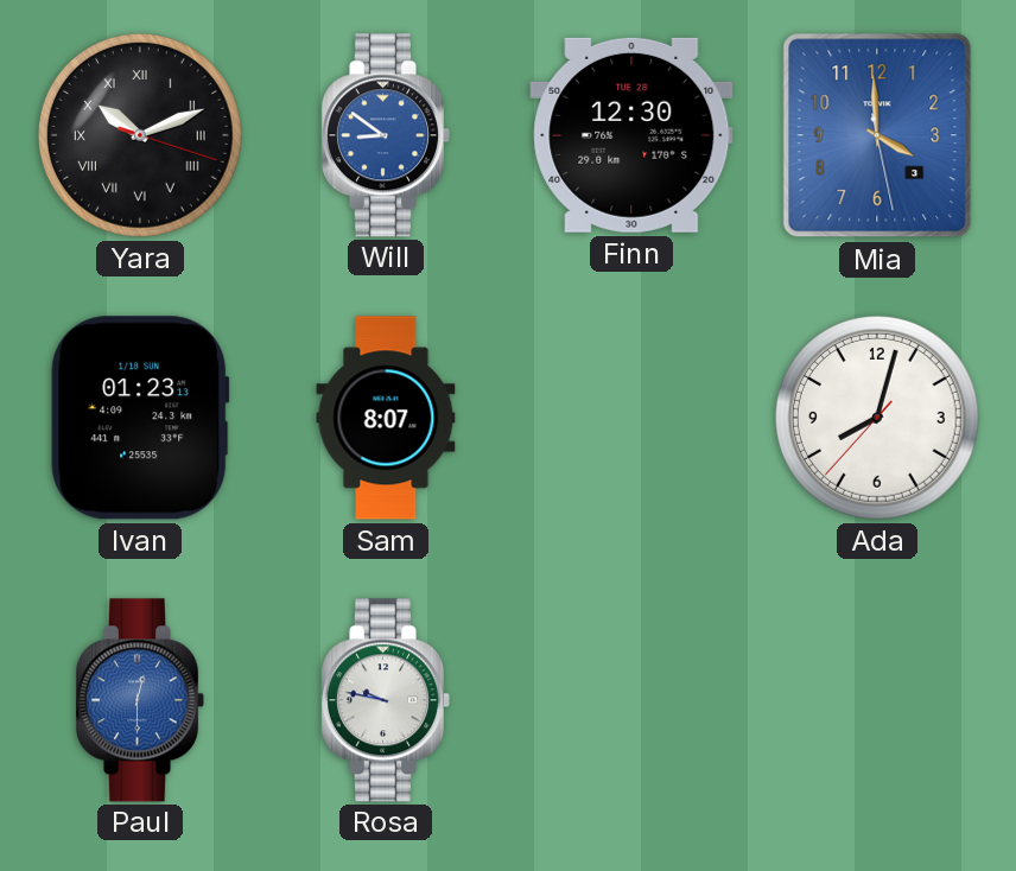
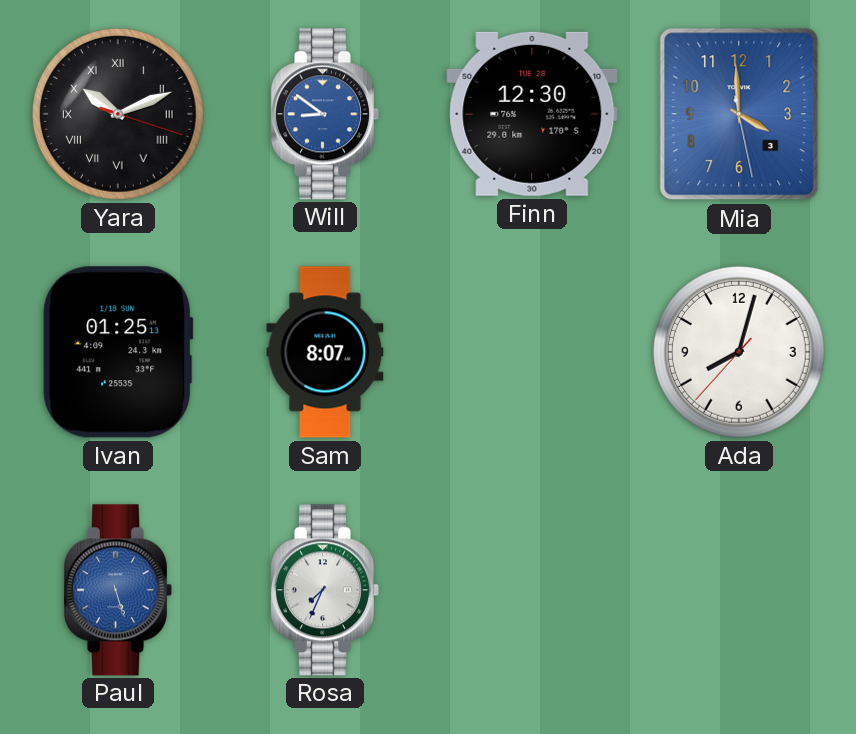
Ivan: 01:23 -> 01:25 (118, 352)
Paul: 12:30 -> 5:27 (117, 590)
Rosa: 9:47 -> 7:34 (324, 590)
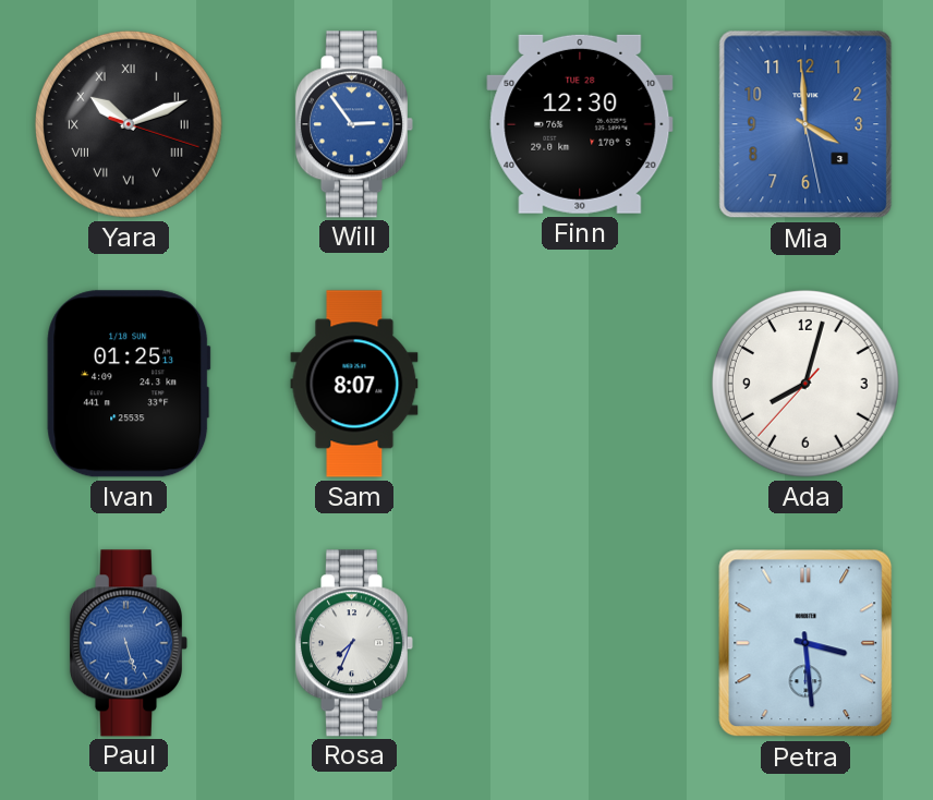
Will: 8:51 -> 2:54 (353, 124)
Petra: none -> 3:29 (805, 643)
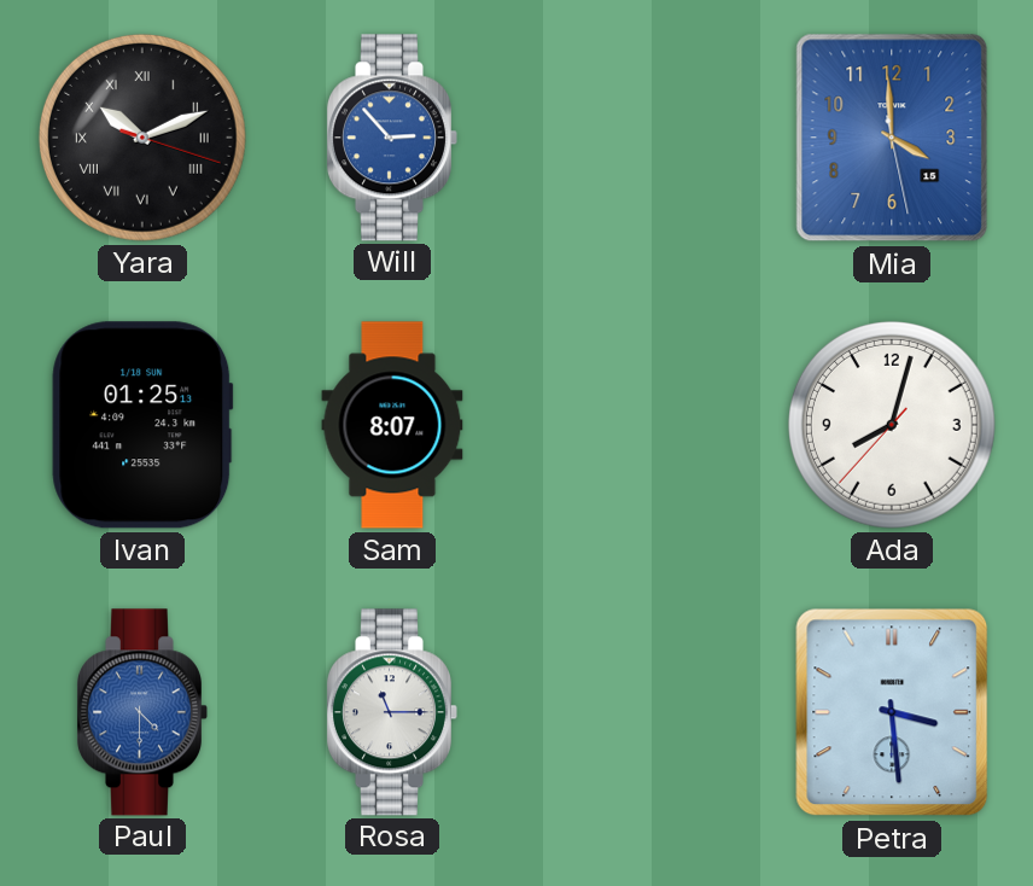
Will: 2:54 -> 2:53 (391, 138)
Finn: 12:30 -> none (580, 124)
Mia date: 3 -> 15 (892, 138)
Paul: 5:27 -> 4:30 (141, 712)
Rosa: 7:34 -> 11:15 (391, 712)
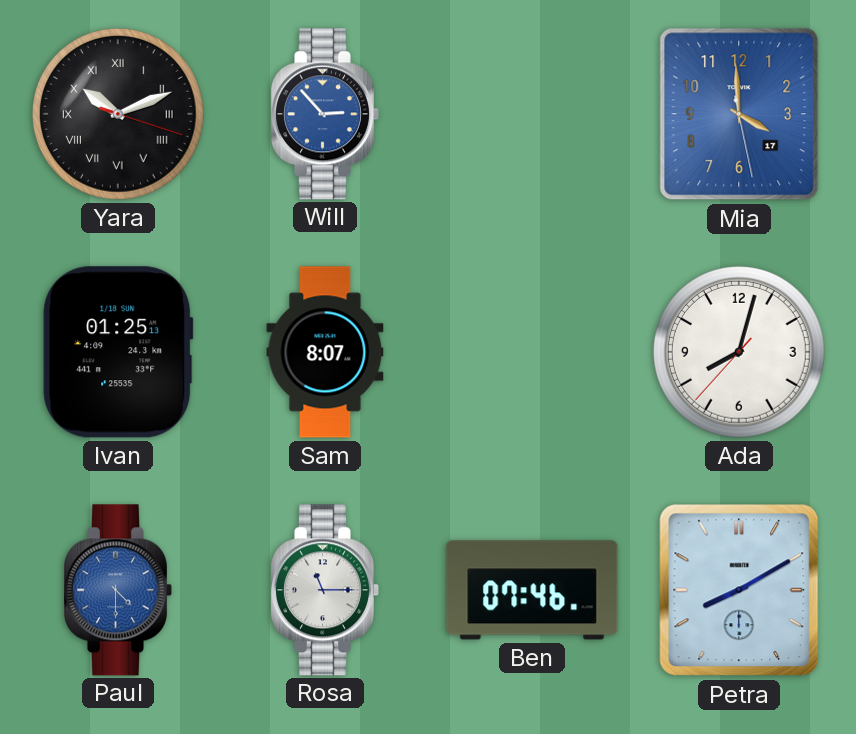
Mia date: 15 -> 17 (739, 114)
Ben: none -> 07:46 (532, 590)
Petra: 3:29 -> 8:10 (739, 590)
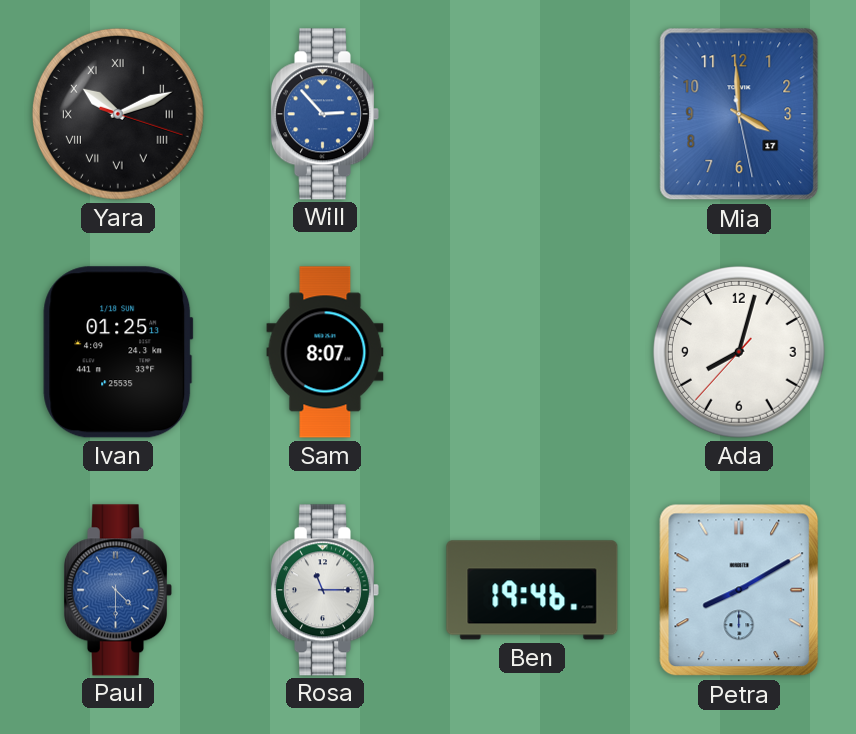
Ben: 07:46 -> 19:46 (532, 590)
